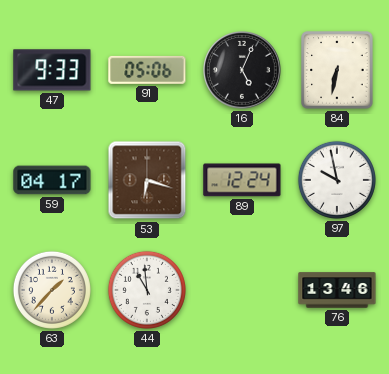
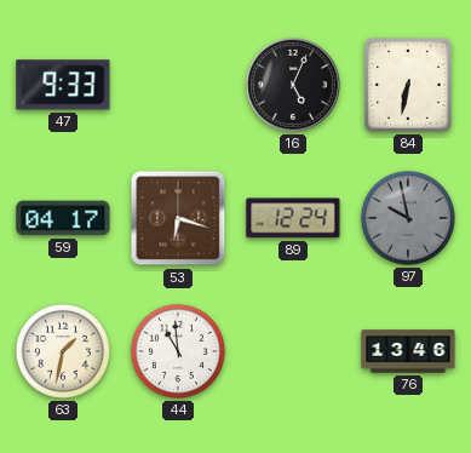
91: 05:06 -> none (147, 70)
97 dial: white -> grey (408, 218)
63: 1:37 -> 1:32 (63, 351)
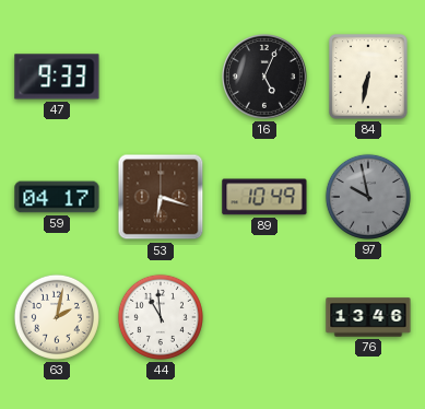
89: 12:24 -> 10:49 (264, 197)
63: 1:32 -> 2:02 (57, 317)
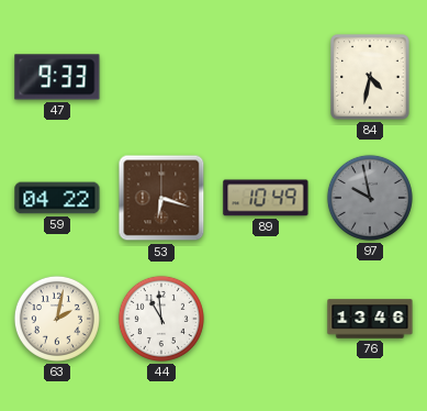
16: 5:04 -> none (265, 78)
84: 6:32 -> 4:32 (370, 77)
59: 04:17 -> 04:22 (57, 198)
